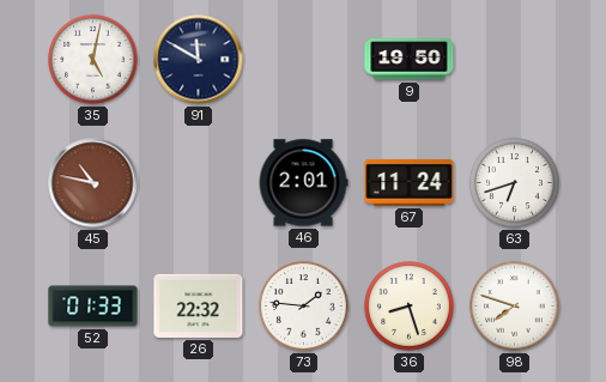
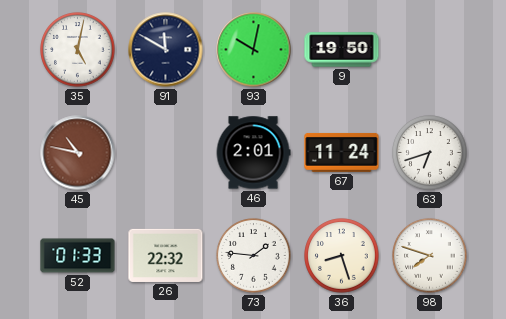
93: none -> 10:02 (254, 50)
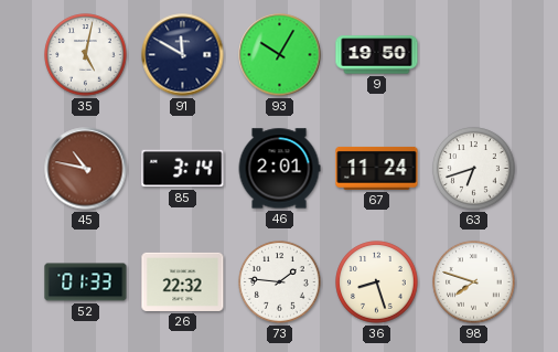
93: 10:02 -> 10:05 (280, 55)
85: none -> 3:14 (183, 169)
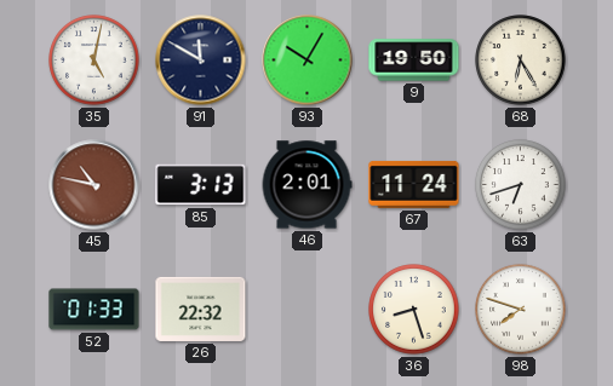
68: none -> 6:25 (521, 61)
85: 3:14 -> 3:13 (201, 185)
73: 1:46 -> none (280, 282)
